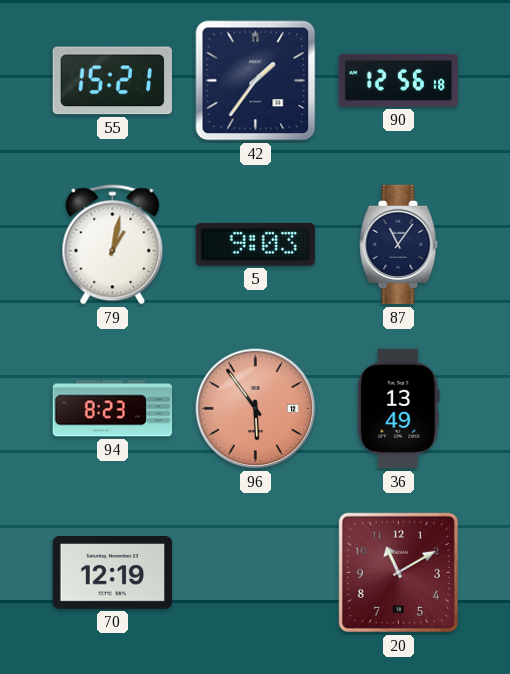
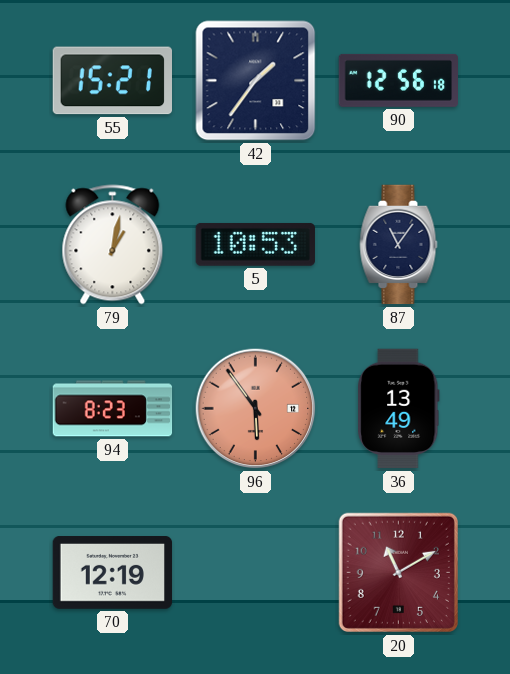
5: 9:03 -> 10:53 (255, 244)
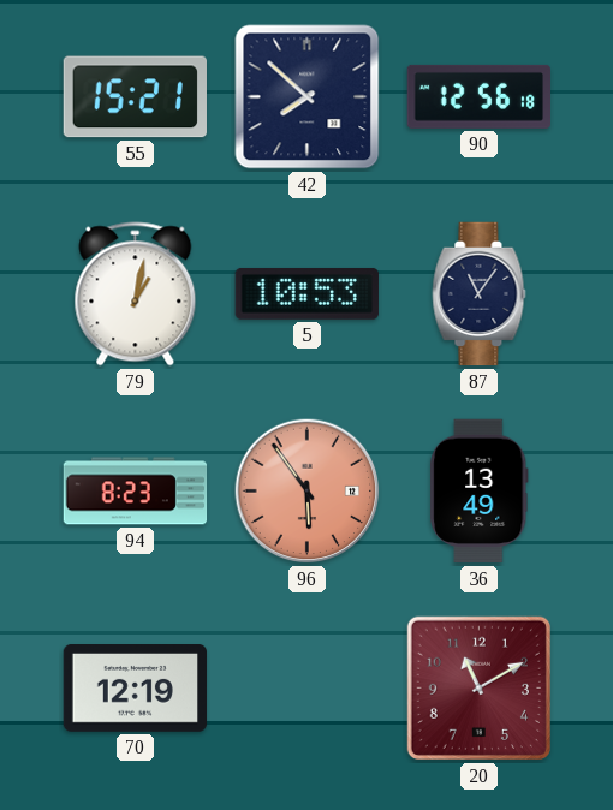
42: 1:36 -> 7:52 (308, 97)
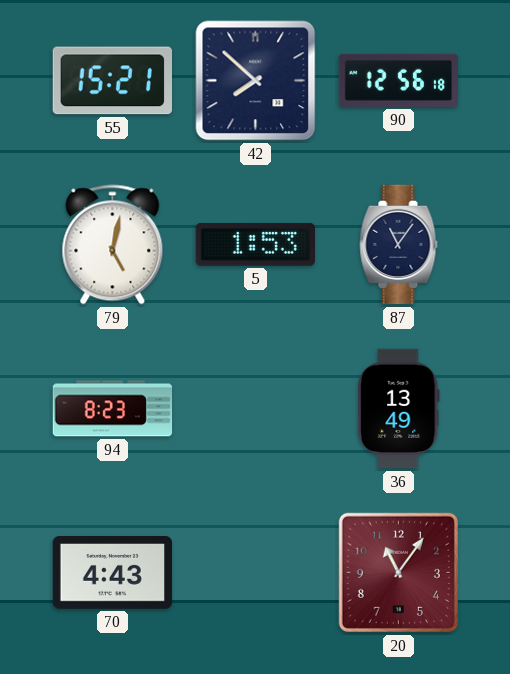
79: 1:02 -> 5:02 (113, 245)
5: 10:53 -> 1:53 (255, 244)
96: 5:54 -> none (308, 492)
70: 12:19 -> 4:43 (113, 573)
20: 11:10 -> 11:06 (398, 572)
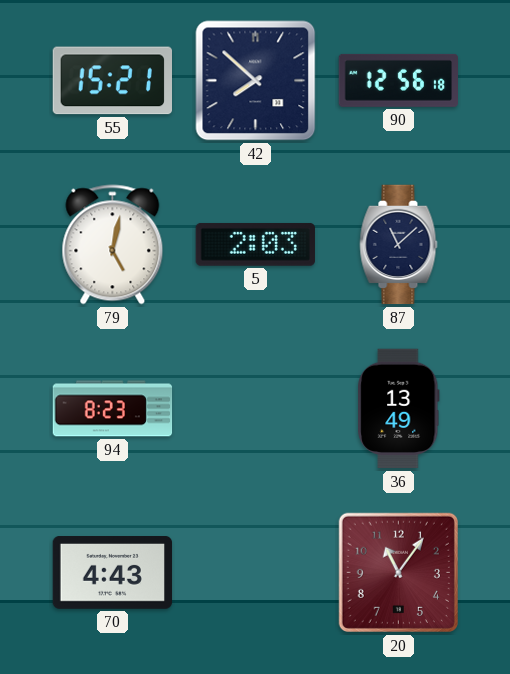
5: 1:53 -> 2:03 (255, 244)
87: 11:06 -> 11:08 (399, 245)
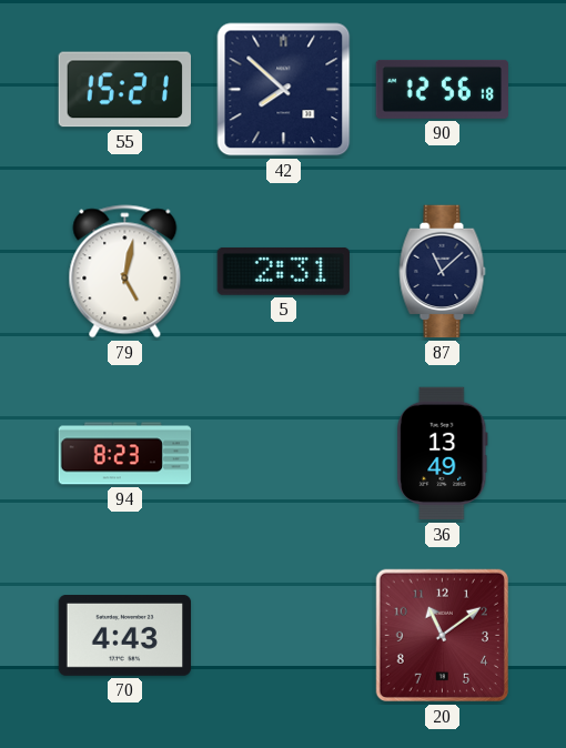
5: 2:03 -> 2:31 (283, 271)
20: 11:06 -> 11:09 (442, 635)
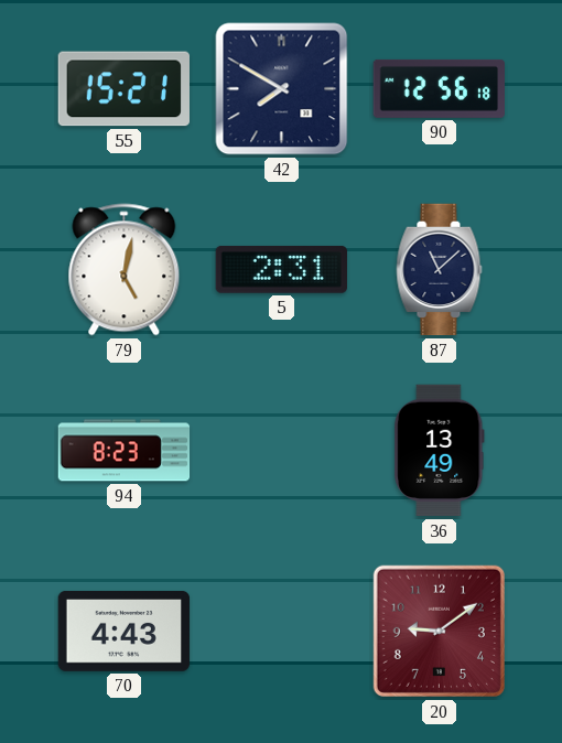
42: 7:52 -> 7:50 (282, 89)
20: 11:09 -> 9:09 (439, 631)
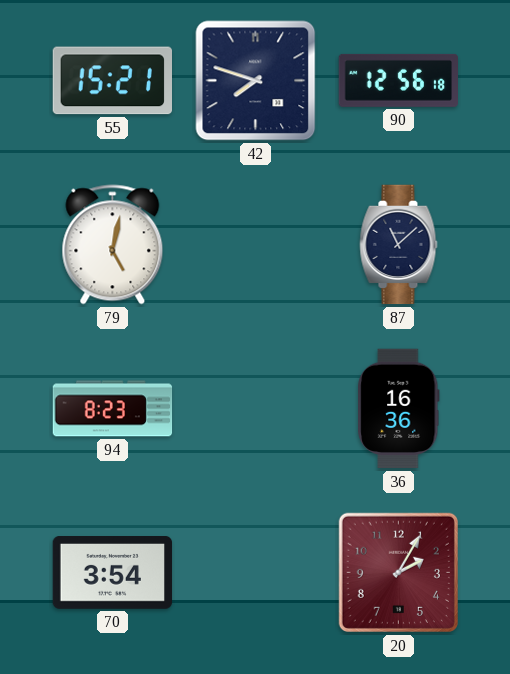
42: 7:50 -> 7:48 (256, 81)
5: 2:31 -> none (281, 269)
36: 13:49 -> 16:36 (399, 409)
70: 4:43 -> 3:54 (113, 573)
20: 9:09 -> 2:05 (398, 572)
